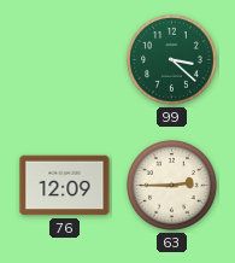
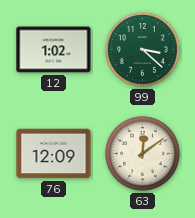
12: none -> 1:02 (54, 50)
63: 2:45 -> 12:09 (143, 154)
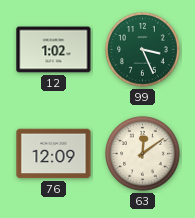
99: 3:22 -> 3:26 (143, 50)
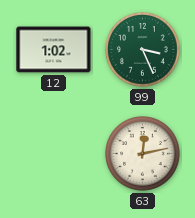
76: 12:09 -> none (54, 154)
63: 12:09 -> 12:13 (143, 154)
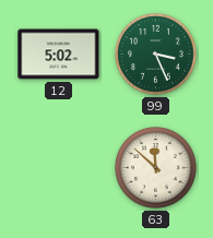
12: 1:02 -> 5:02 (59, 55)
63: 12:13 -> 11:52 (156, 168)
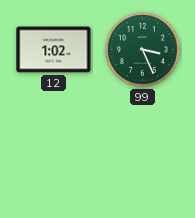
12: 5:02 -> 1:02 (54, 50)
63: 11:52 -> none (156, 168)
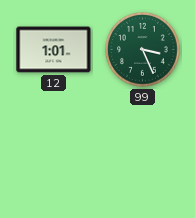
12: 1:02 -> 1:01 (54, 50)
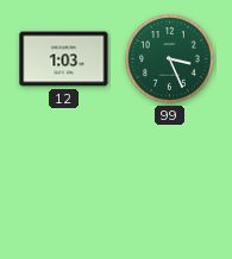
12: 1:01 -> 1:03 (64, 59)
